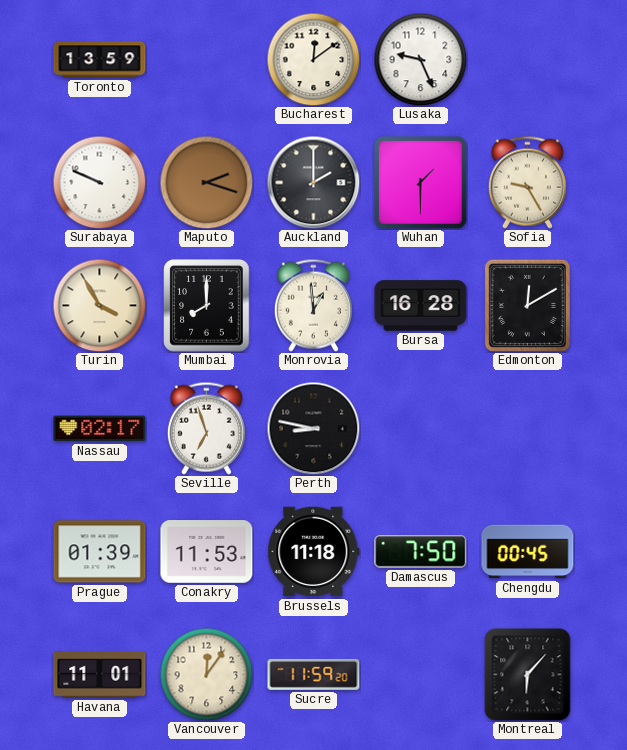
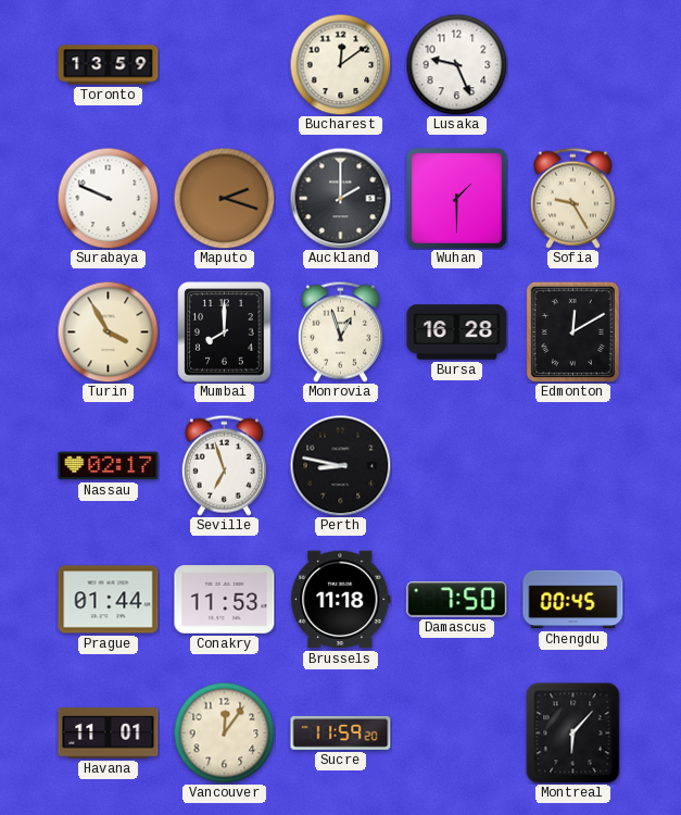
Monrovia: 12:59 -> 12:57 (340, 331)
Prague: 01:39 -> 01:44 (109, 600)
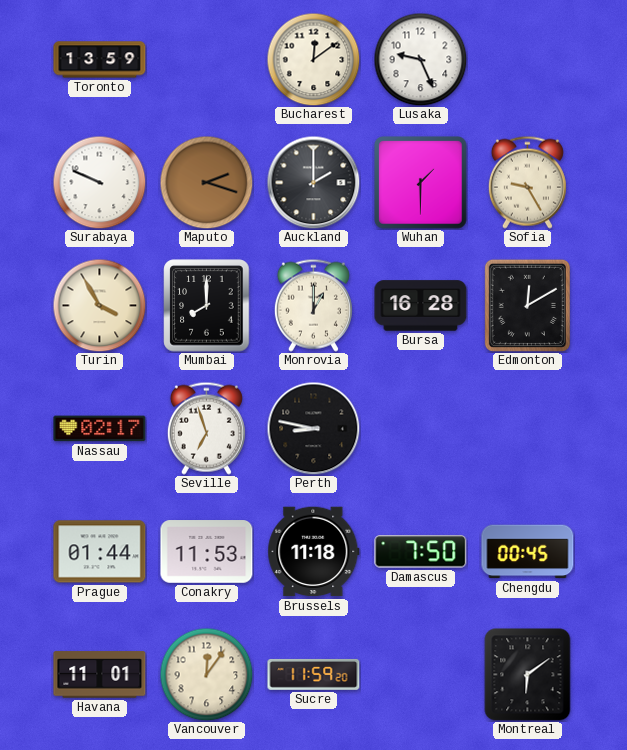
Monrovia: 12:57 -> 1:00 (313, 305)
Montreal: 6:07 -> 6:09 (528, 675)
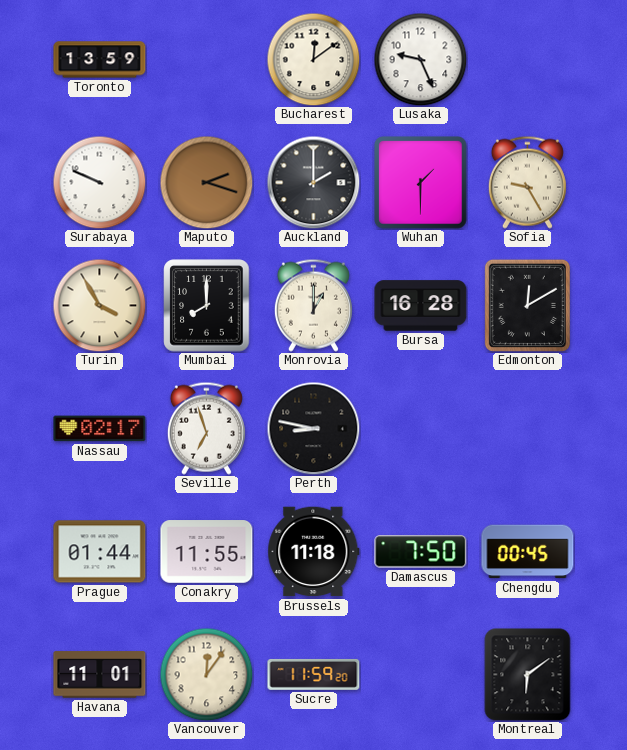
Conakry: 11:53 -> 11:55 (207, 552)
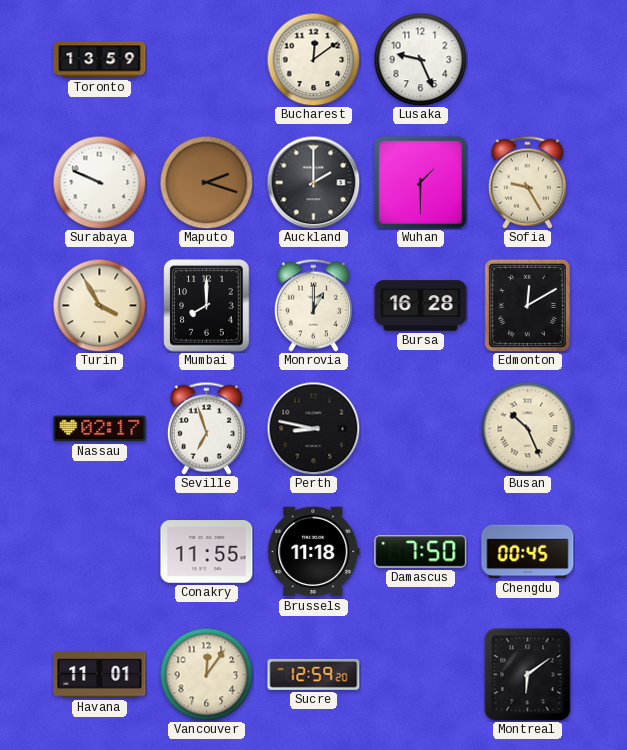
Busan: none -> 10:26 (527, 428)
Prague: 01:44 -> none (100, 552)
Sucre: 11:59 -> 12:59 (314, 674)
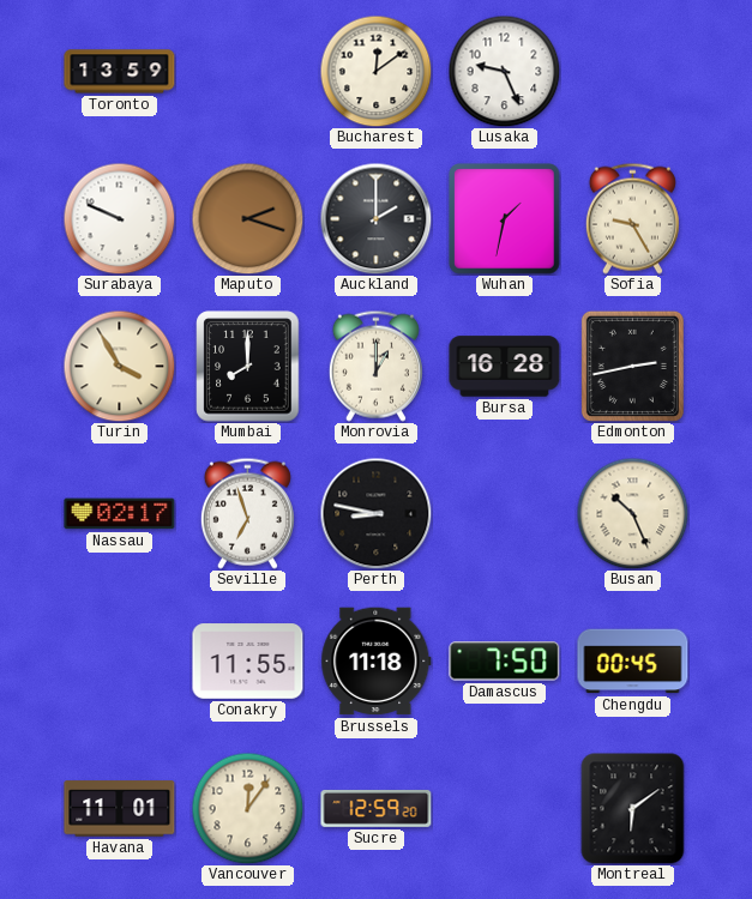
Wuhan: 1:30 -> 1:32 (505, 219)
Edmonton: 12:10 -> 2:43 (632, 366)
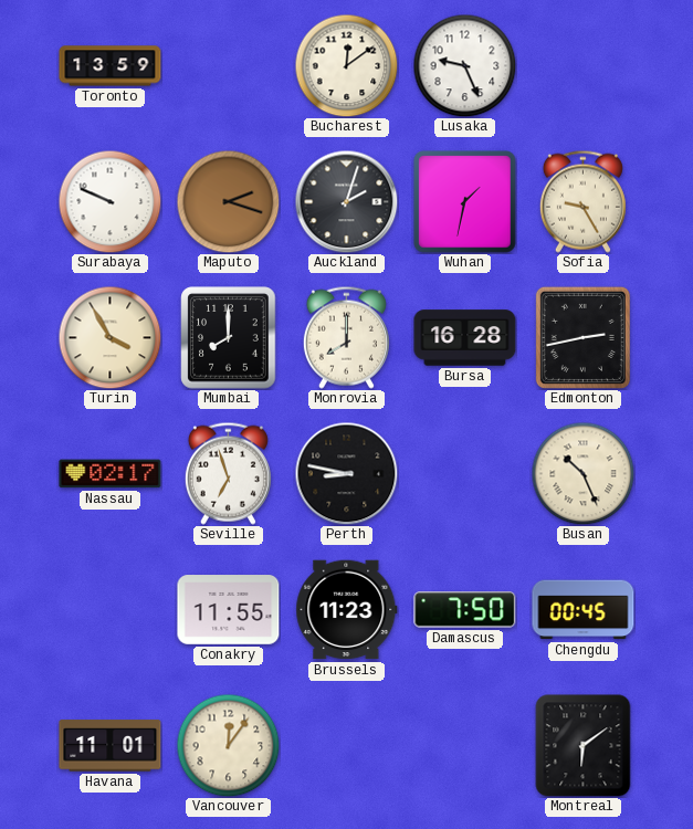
Auckland: 2:00 -> 2:03 (346, 201)
Monrovia: 1:00 -> 8:00 (346, 337)
Brussels: 11:18 -> 11:23 (347, 610)
Sucre: 12:59 -> none (377, 808)
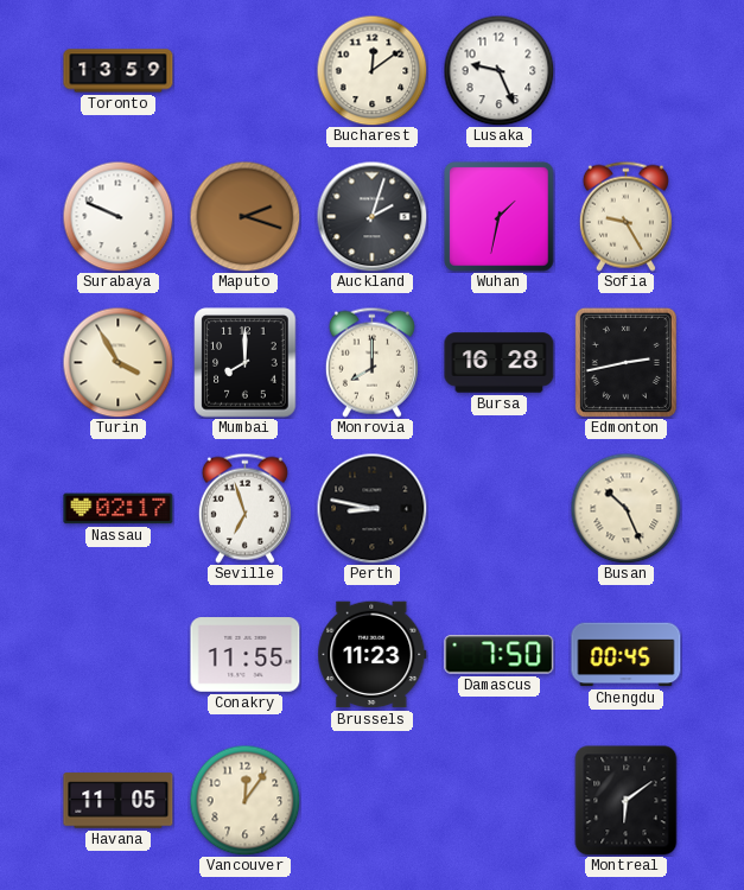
Havana: 11:01 -> 11:05 (119, 801)
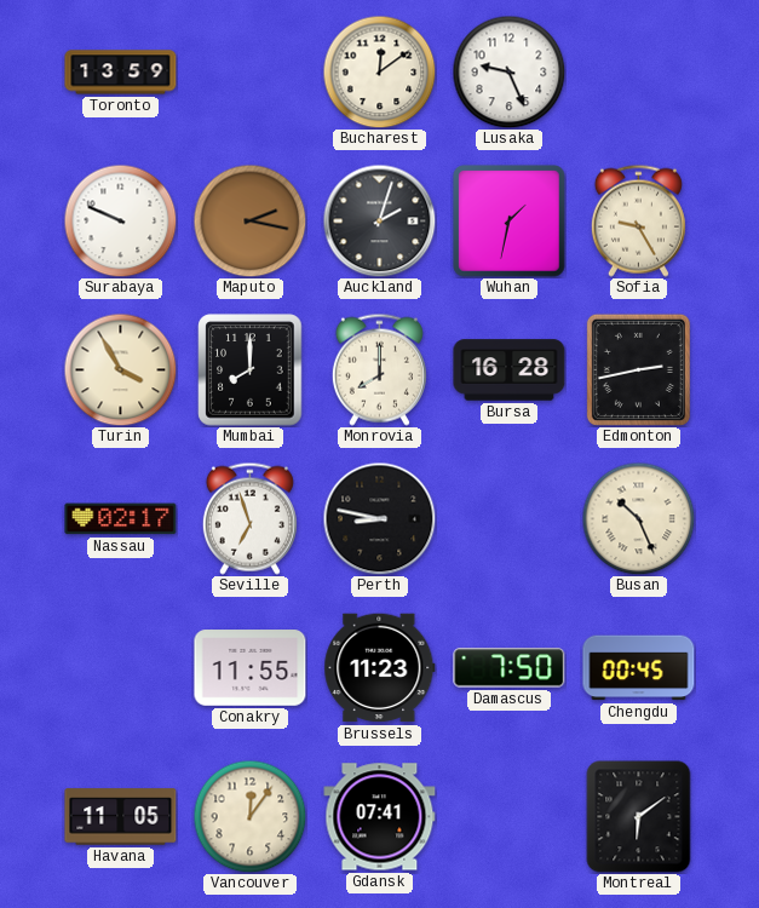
Maputo: 2:18 -> 2:17 (249, 220)
Gdansk: none -> 07:41 (380, 817)
